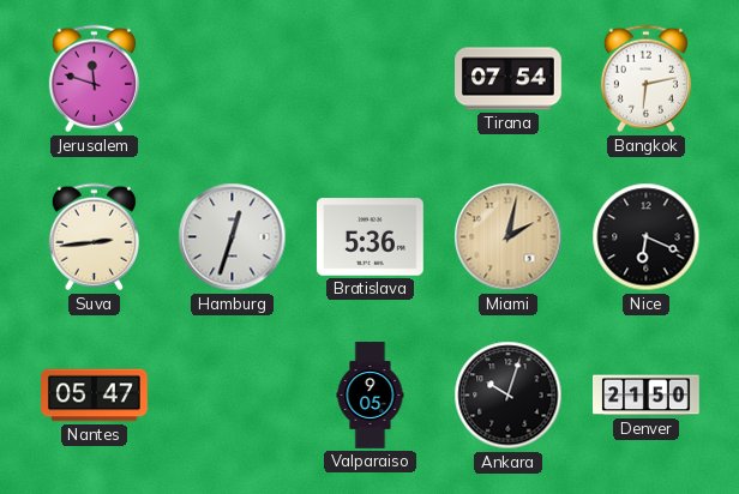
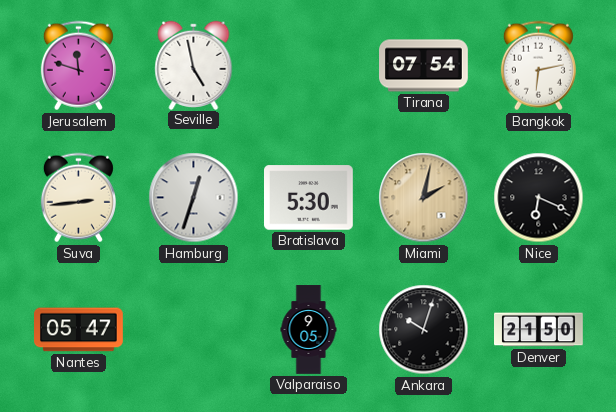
Seville: none -> 4:58 (194, 65)
Bratislava: 5:36 -> 5:30 (309, 198)
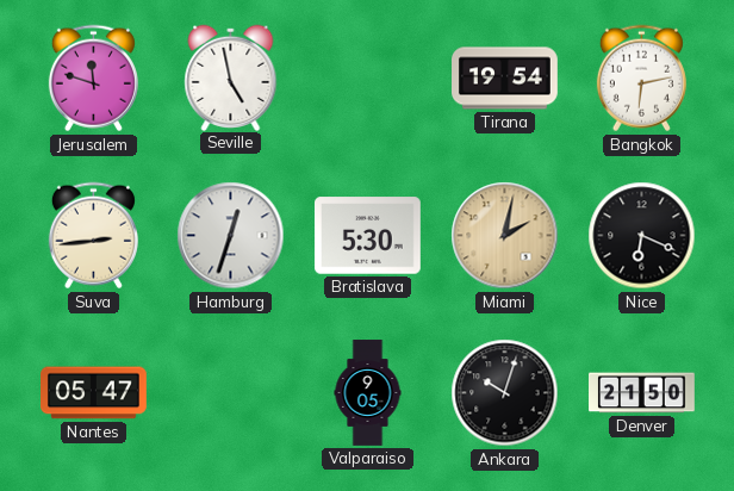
Tirana: 07:54 -> 19:54 (505, 79)
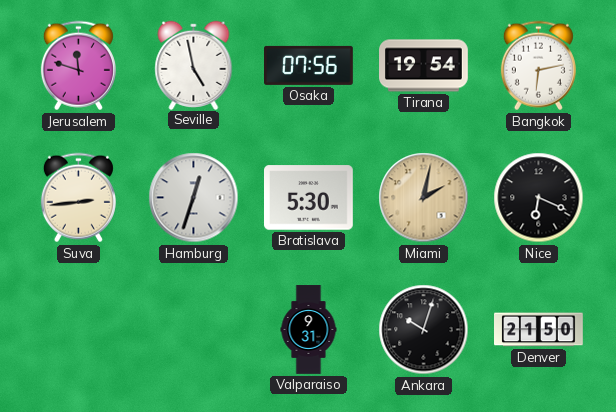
Osaka: none -> 07:56 (309, 65)
Nantes: 05:47 -> none (94, 393)
Valparaiso: 9:05 -> 9:31 (309, 330)
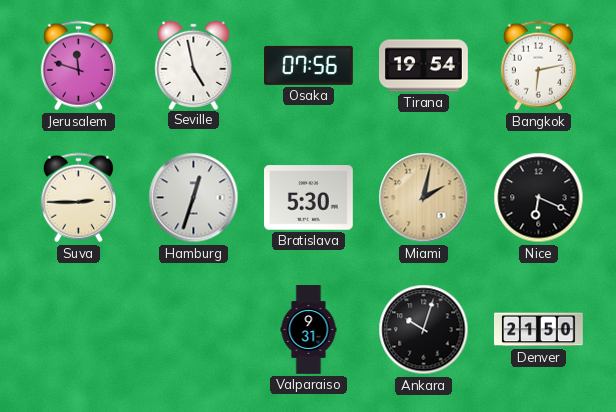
Suva: 2:44 -> 2:45 (78, 198)
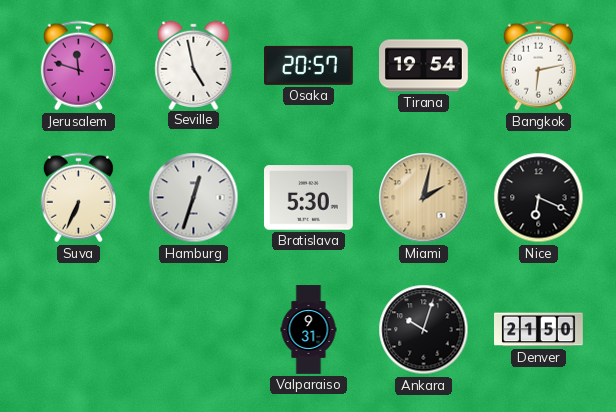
Osaka: 07:56 -> 20:57 (309, 65)
Suva: 2:45 -> 6:34 (78, 198)
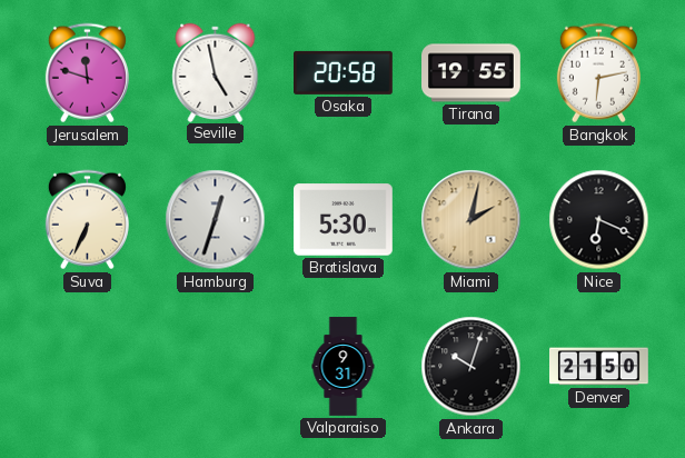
Osaka: 20:57 -> 20:58 (344, 72)
Tirana: 19:54 -> 19:55 (471, 73)
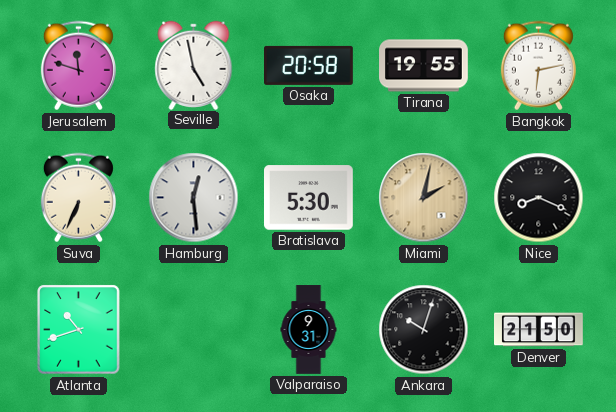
Hamburg: 12:33 -> 12:29 (194, 198)
Nice: 6:19 -> 8:19 (539, 198)
Atlanta: none -> 10:42 (79, 330)
